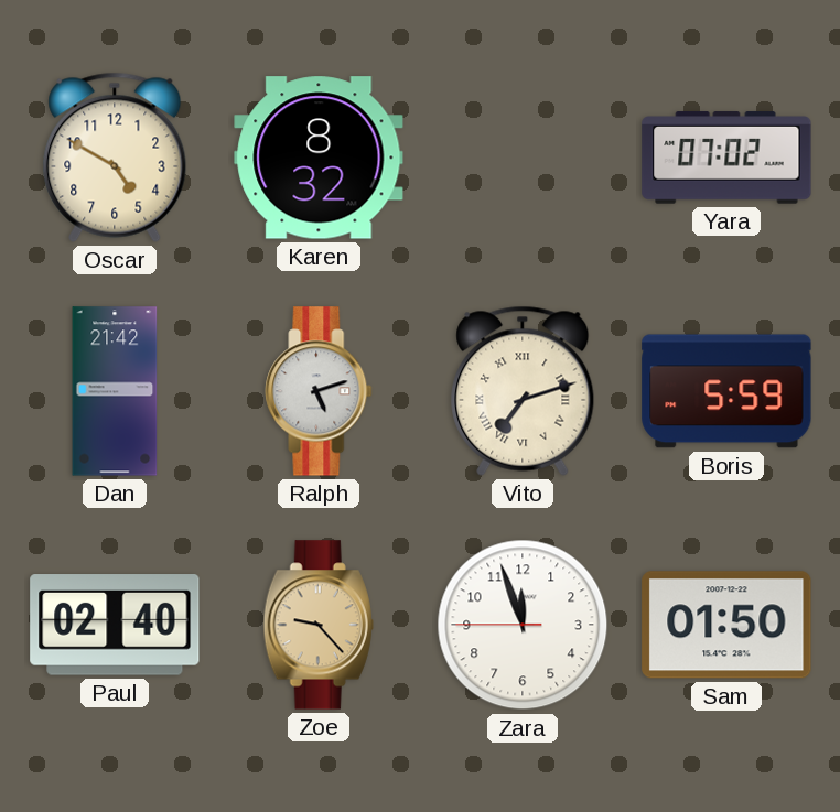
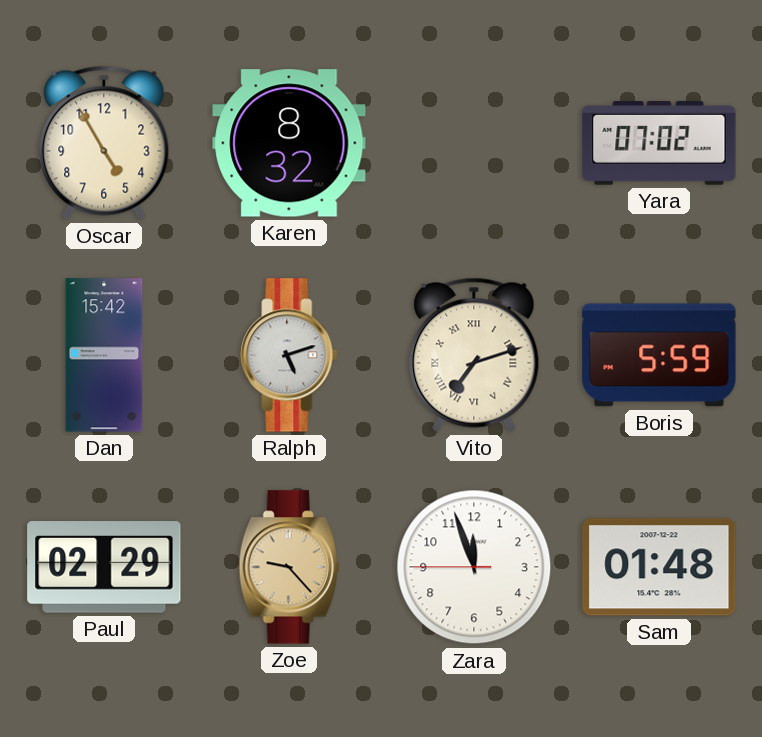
Oscar: 4:50 -> 4:55 (104, 143)
Dan: 21:42 -> 15:42 (104, 355)
Paul: 02:40 -> 02:29 (104, 567)
Sam: 01:50 -> 01:48 (659, 567)
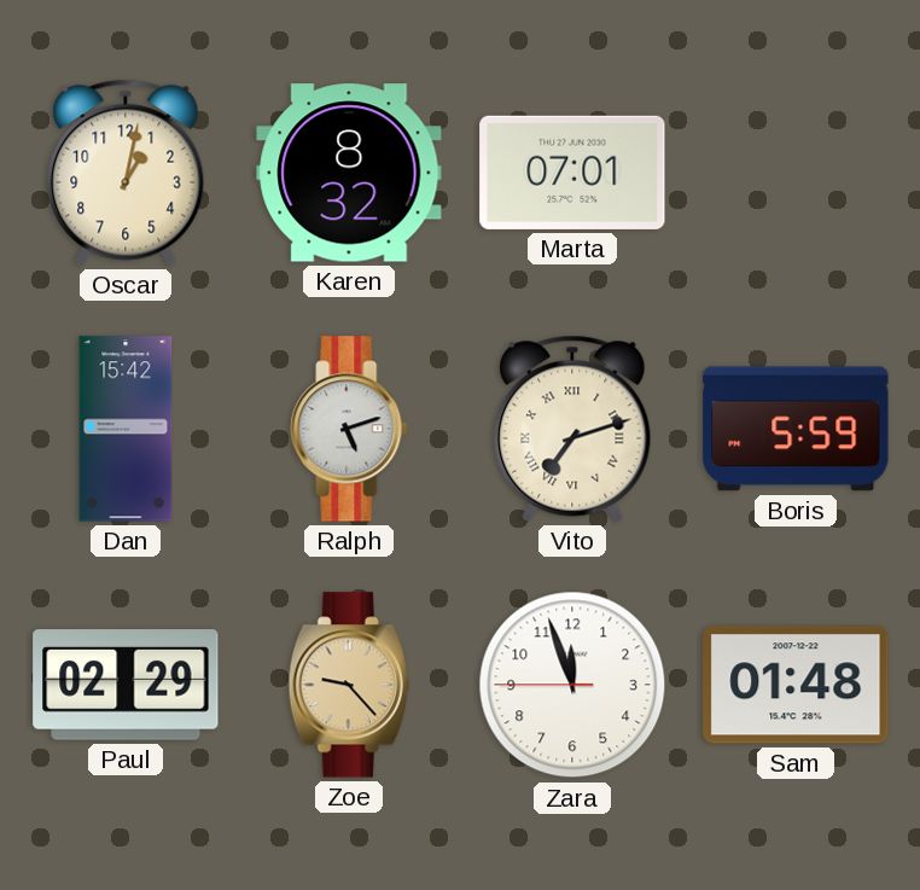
Oscar: 4:55 -> 1:02 (126, 173)
Marta: none -> 07:01 (572, 173)
Yara: 07:02 -> none (659, 143)
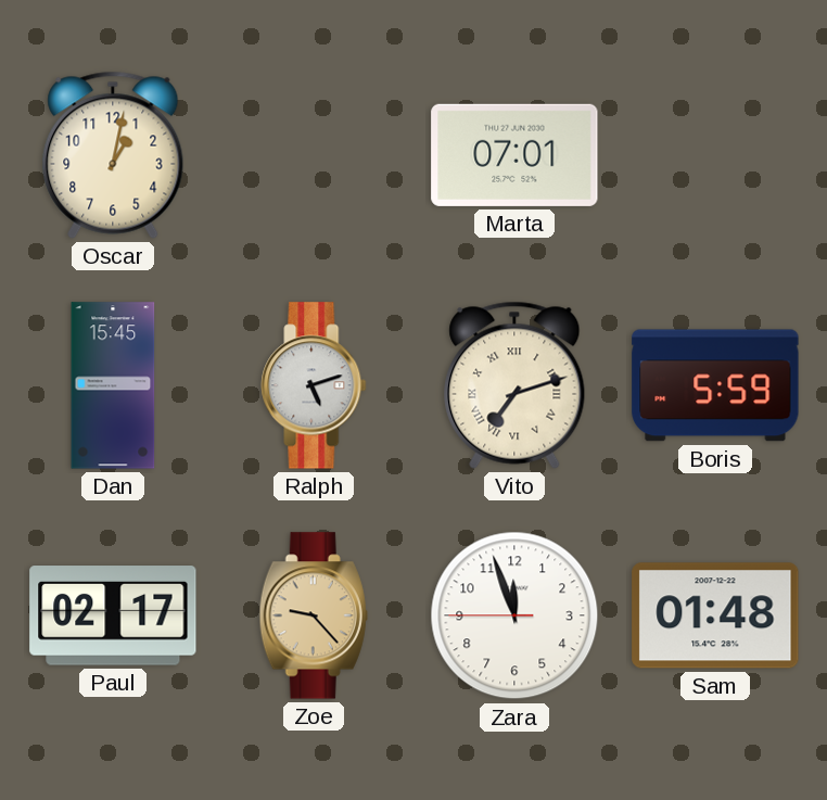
Karen: 8:32 -> none (349, 173)
Dan: 15:42 -> 15:45 (113, 385)
Paul: 02:29 -> 02:17 (113, 615)
